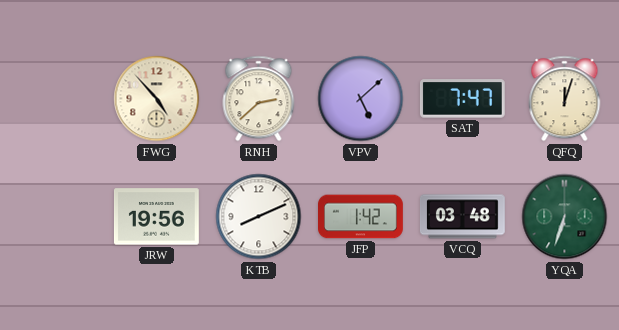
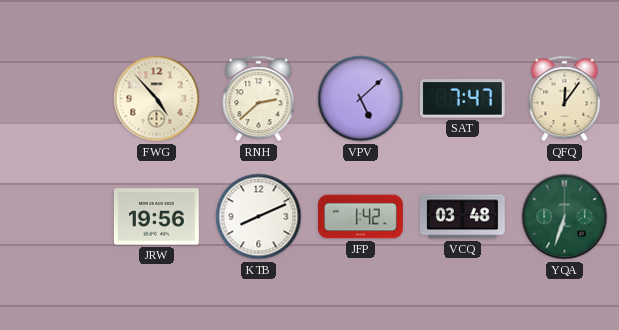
QFQ: 12:03 -> 12:06 (565, 99)
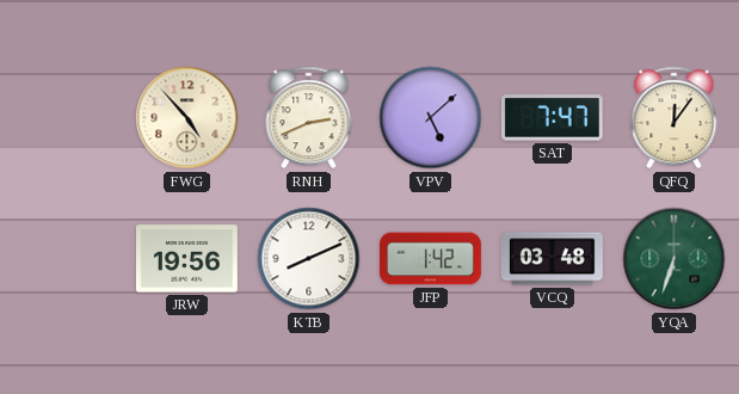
RNH: 2:38 -> 2:41 (309, 118)
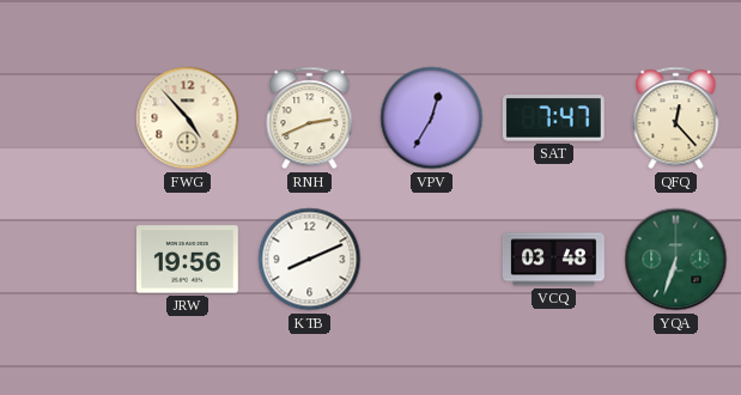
VPV: 5:08 -> 12:35 (432, 118)
QFQ: 12:06 -> 12:23 (676, 118)
JFP: 1:42 -> none (431, 259)
